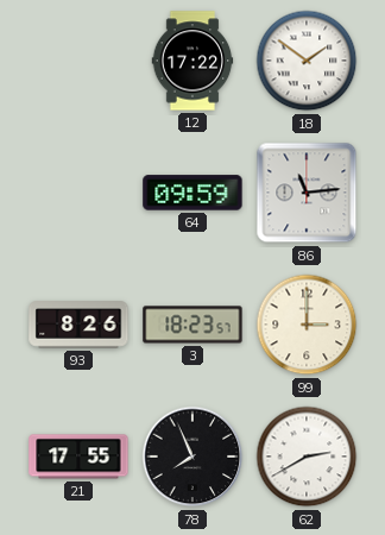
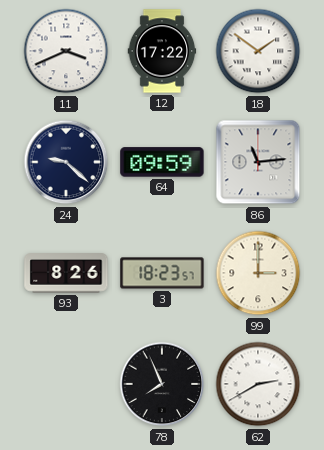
11: none -> 3:41 (66, 51)
24: none -> 9:22 (66, 162)
21: 17:55 -> none (78, 457)
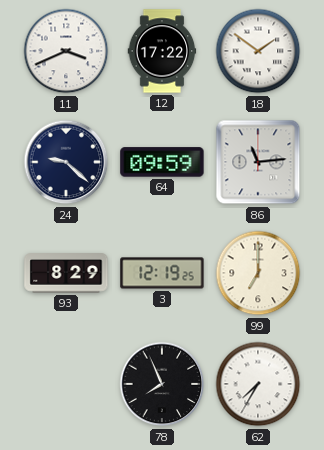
93: 8:26 -> 8:29 (66, 273)
3: 18:23 -> 12:19 (162, 273)
99: 3:00 -> 7:00 (258, 273)
62: 2:40 -> 7:35 (258, 384)
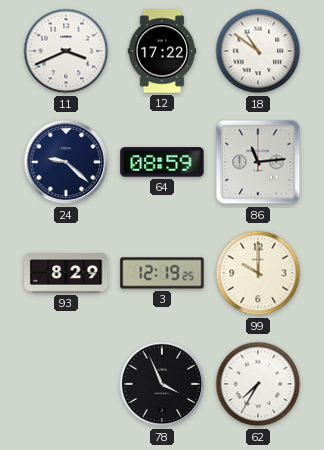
18: 1:51 -> 10:51 (258, 51)
64: 09:59 -> 08:59 (162, 162)
99: 7:00 -> 10:00 (258, 273)
78: 7:56 -> 3:56 (162, 384)
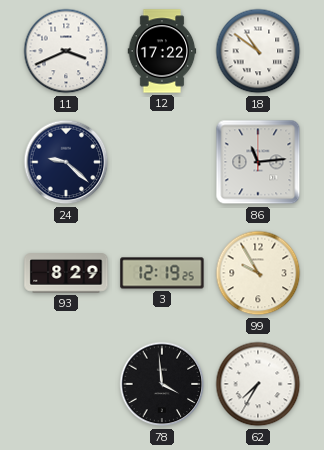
64: 08:59 -> none (162, 162)
99: 10:00 -> 9:55 (258, 273)
78: 3:56 -> 3:59 (162, 384)
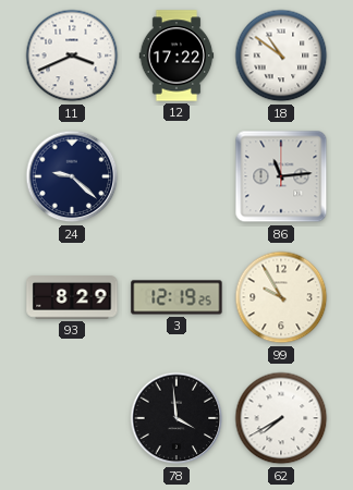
62: 7:35 -> 7:40 (281, 418)
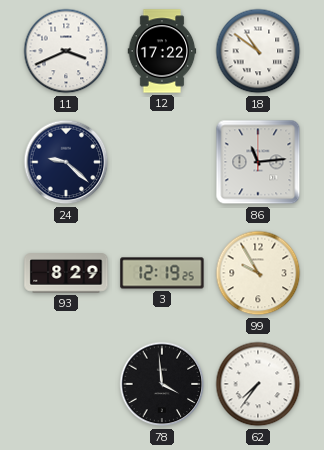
62: 7:40 -> 7:36 (258, 384)
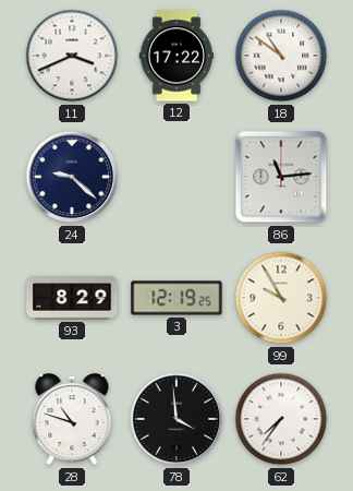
28: none -> 10:48 (72, 420)
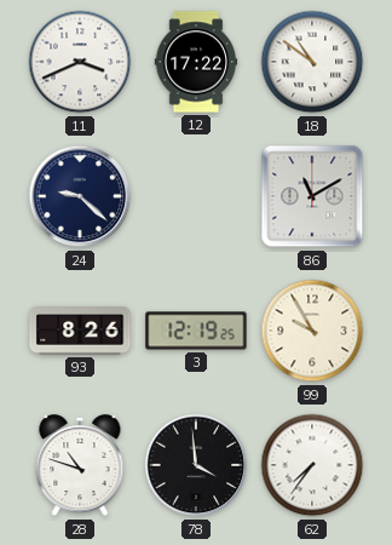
86: 11:14 -> 11:10 (312, 196)
93: 8:29 -> 8:26 (80, 331)
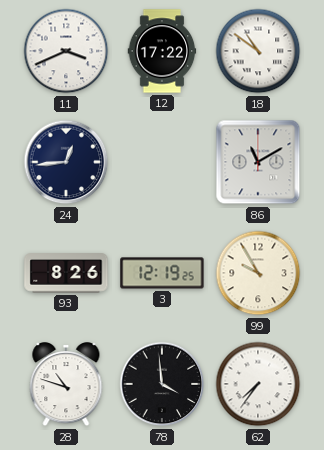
24: 9:22 -> 12:44 (66, 162)
